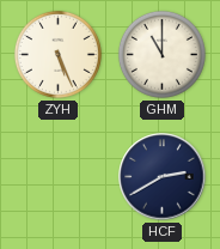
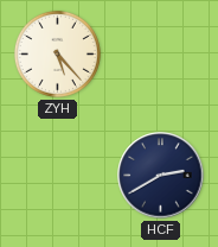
ZYH: 5:26 -> 5:23 (57, 53)
GHM: 11:00 -> none (161, 54)
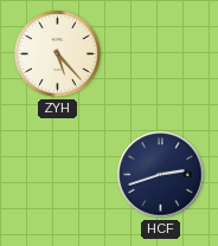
HCF: 2:40 -> 2:42 (161, 175)
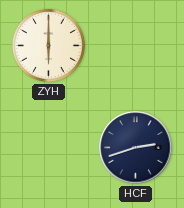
ZYH: 5:23 -> 6:00 (48, 45)
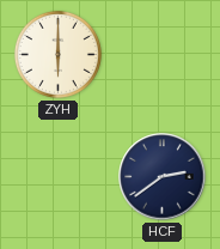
HCF: 2:42 -> 2:39 (163, 177)
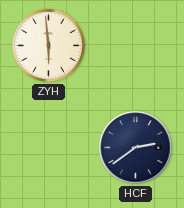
ZYH: 6:00 -> 5:59 (48, 45)
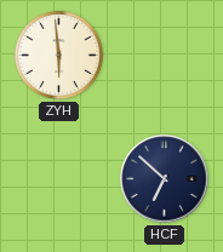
HCF: 2:39 -> 6:52 (165, 179)
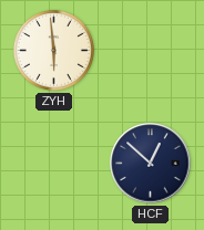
HCF: 6:52 -> 12:52 (151, 164)
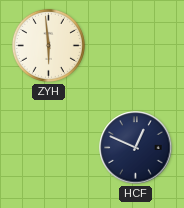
HCF: 12:52 -> 12:49 (136, 148)
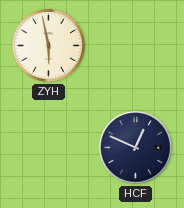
ZYH: 5:59 -> 5:58 (48, 45)
